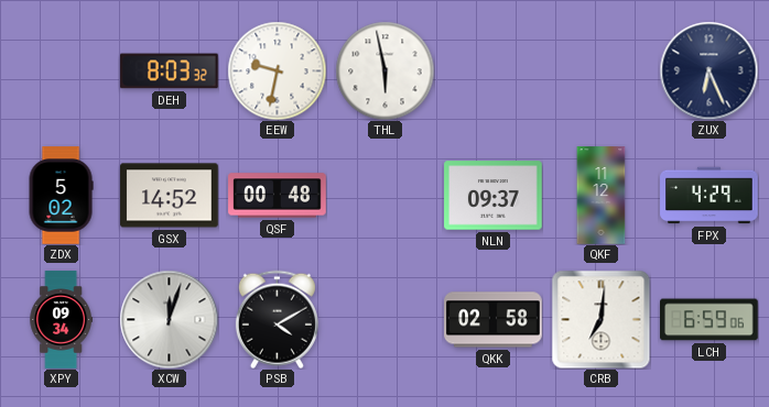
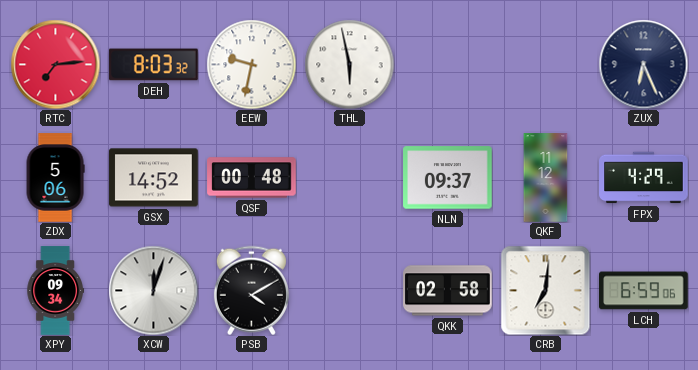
RTC: none -> 7:14 (55, 64)
ZDX: 5:02 -> 5:06 (55, 178)
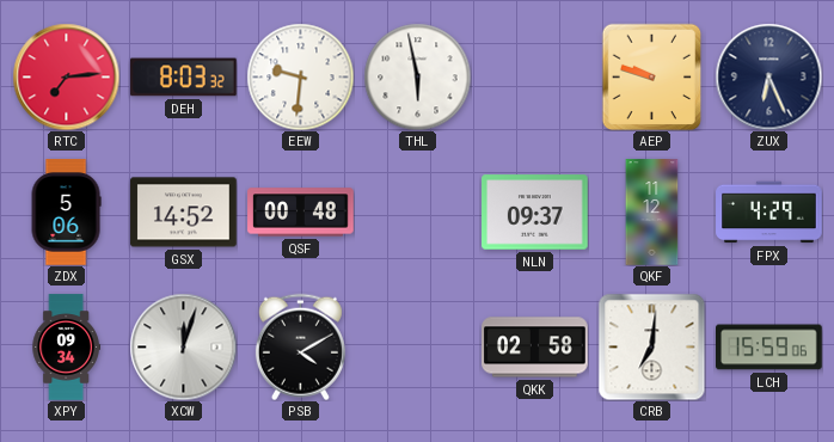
EEW: 9:32 -> 9:31 (300, 76)
AEP: none -> 9:48 (652, 76)
LCH: 6:59 -> 15:59 (769, 348)
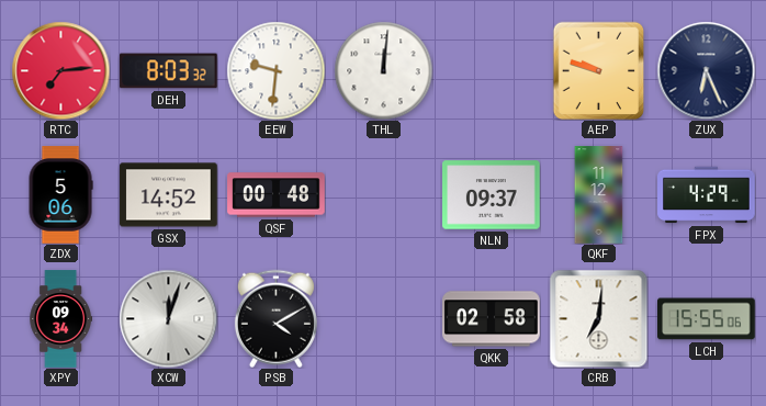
THL: 5:58 -> 12:01 (383, 70)
LCH: 15:59 -> 15:55 (707, 319)
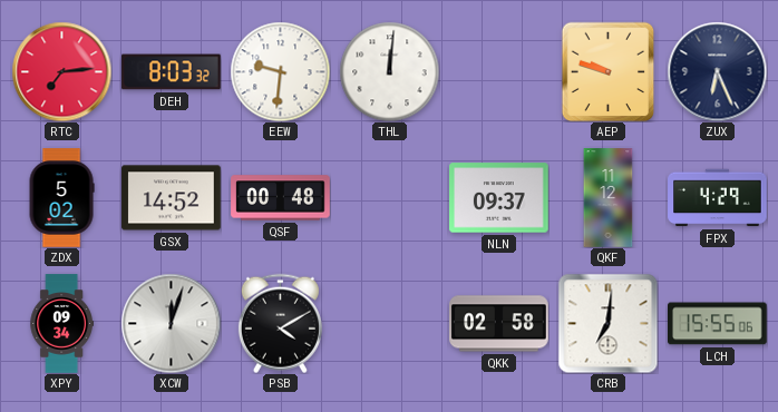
ZDX: 5:06 -> 5:02 (61, 198)
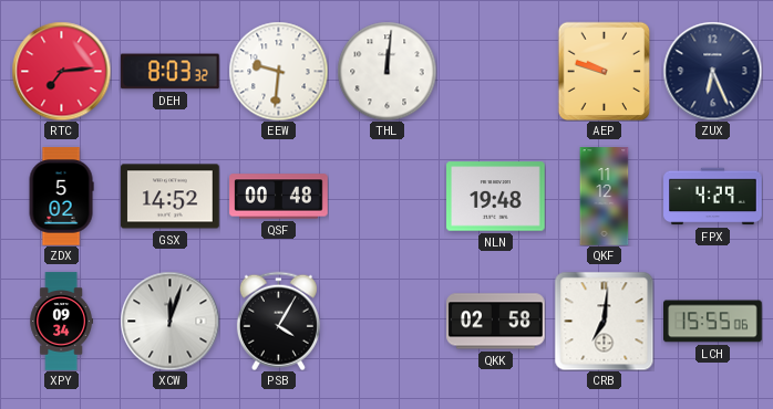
NLN: 09:37 -> 19:48 (496, 197)
PSB: 4:10 -> 4:05 (278, 321)
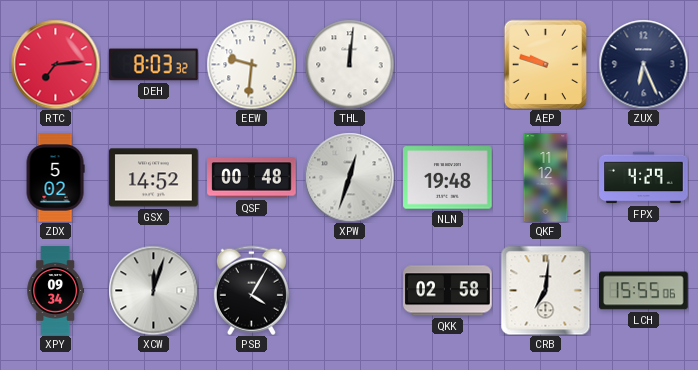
XPW: none -> 12:33 (349, 177)
